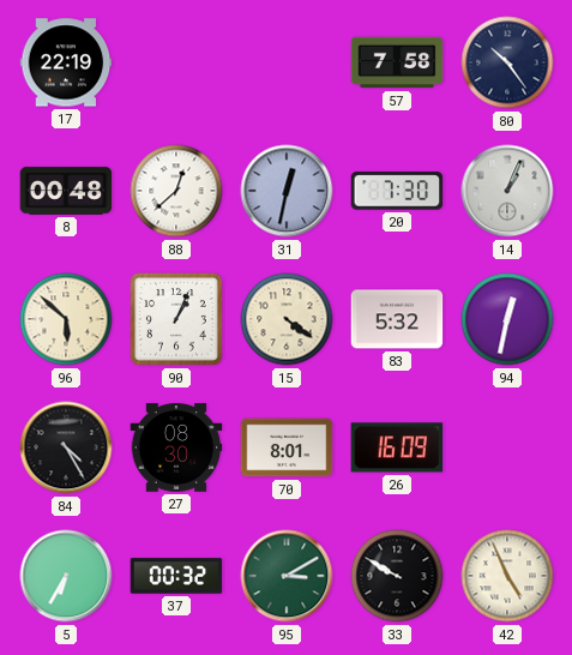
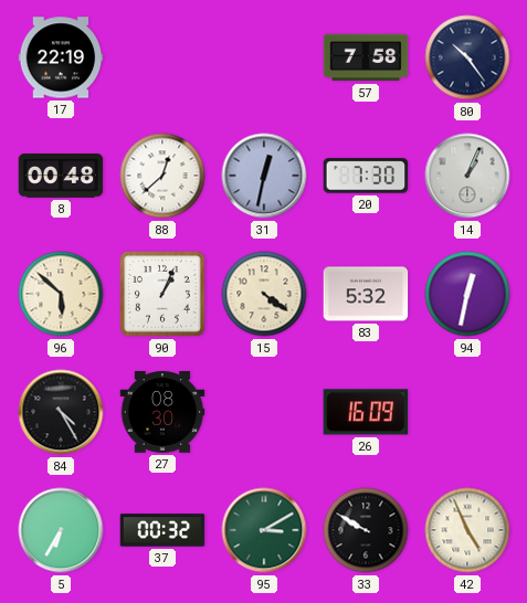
70: 8:01 -> none (287, 447)
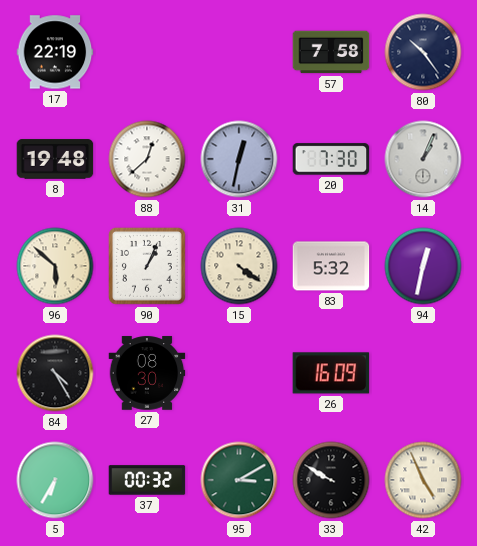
8: 00:48 -> 19:48 (55, 159)
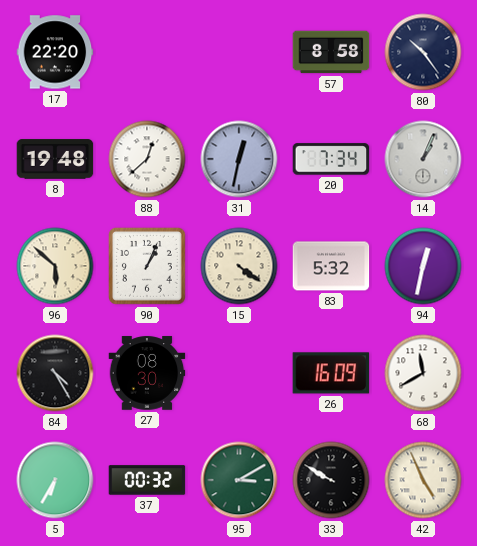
17: 22:19 -> 22:20 (55, 52)
57: 7:58 -> 8:58 (331, 52)
20: 7:30 -> 7:34 (331, 159)
68: none -> 11:40 (423, 373)
